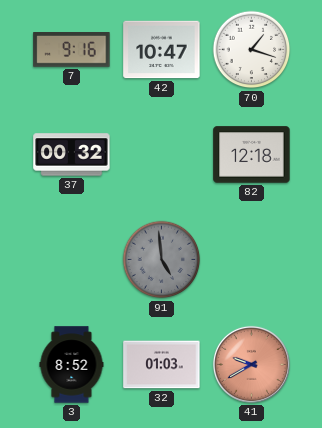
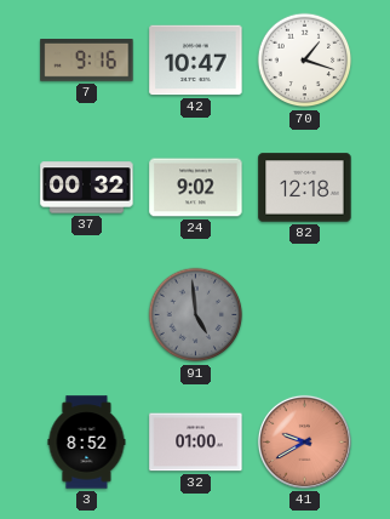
24: none -> 9:02 (196, 188)
32: 01:03 -> 01:00 (196, 443)
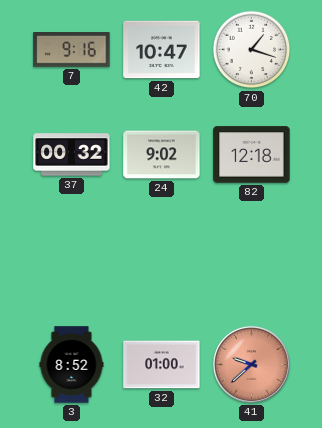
91: 4:59 -> none (196, 315)
41: 9:40 -> 9:38 (251, 364)
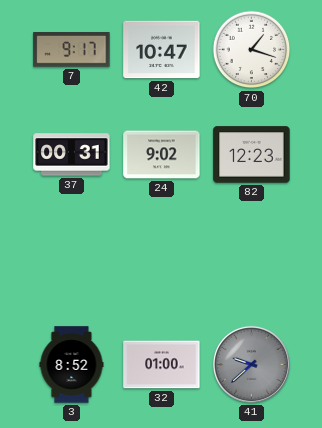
7: 9:16 -> 9:17 (72, 50)
37: 00:32 -> 00:31 (72, 155)
82: 12:18 -> 12:23 (252, 155)
41 dial: salmon -> grey (251, 364)
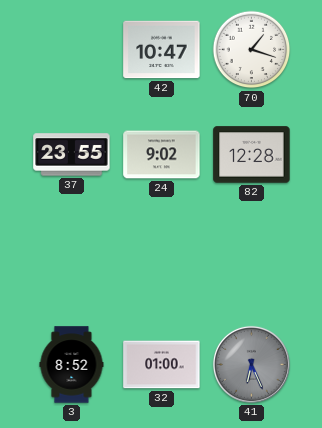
7: 9:17 -> none (72, 50)
37: 00:31 -> 23:55 (72, 155)
82: 12:23 -> 12:28 (252, 155)
41: 9:38 -> 6:26 (251, 364)
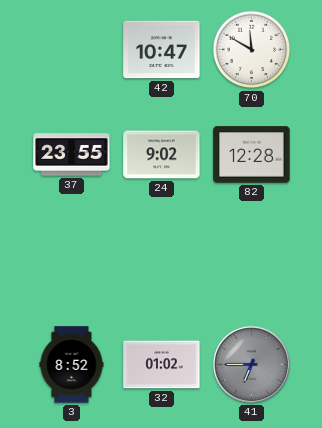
70: 1:18 -> 11:50 (252, 50)
32: 01:00 -> 01:02 (162, 365)
41: 6:26 -> 6:45 (251, 364)
